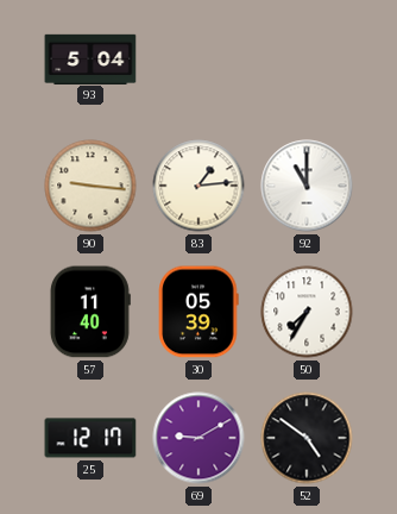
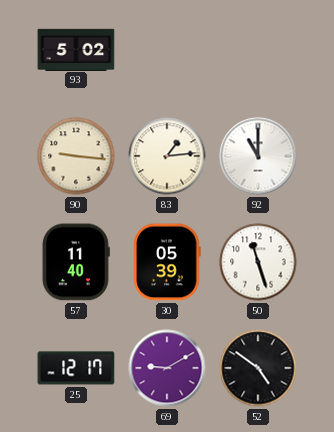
93: 5:04 -> 5:02 (76, 49)
50: 7:35 -> 11:27 (258, 262)
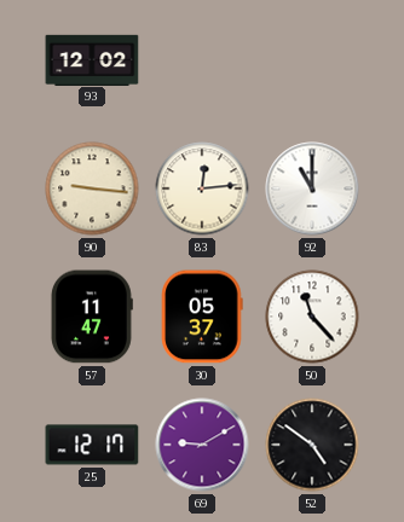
93: 5:02 -> 12:02 (92, 59)
83: 1:14 -> 12:14 (202, 188)
57: 11:40 -> 11:47 (92, 317)
30: 05:39 -> 05:37 (202, 317)
50: 11:27 -> 11:23 (312, 317)
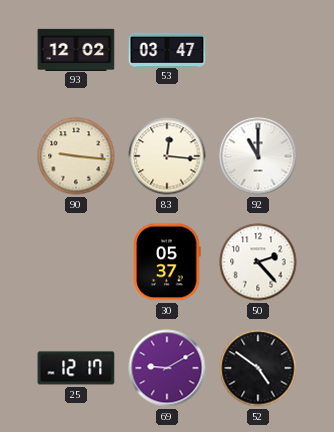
53: none -> 03:47 (167, 49)
83: 12:14 -> 12:16 (167, 156)
57: 11:47 -> none (92, 317)
50: 11:23 -> 2:23 (258, 262)
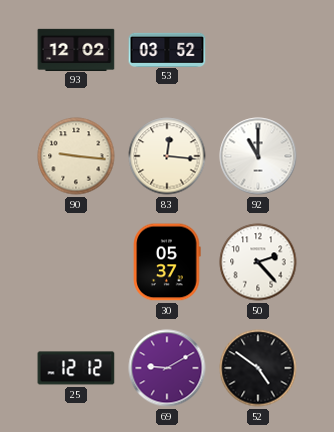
53: 03:47 -> 03:52 (167, 49)
25: 12:17 -> 12:12 (76, 368)
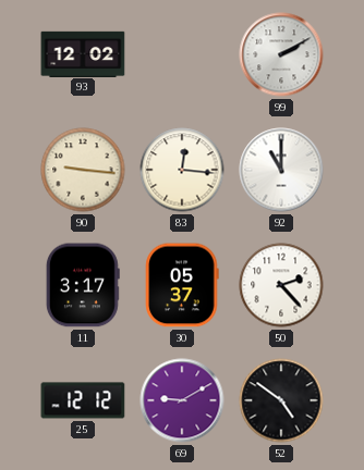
53: 03:52 -> none (167, 49)
99: none -> 2:10 (281, 54)
11: none -> 3:17 (83, 285)
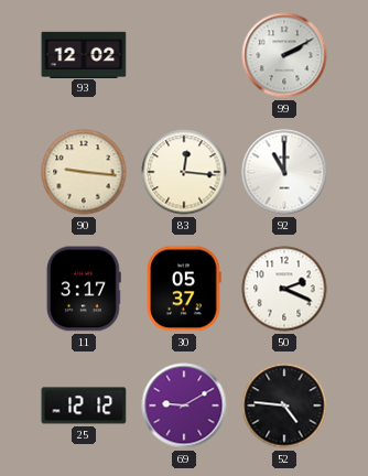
50: 2:23 -> 2:19 (284, 289)
52: 4:51 -> 4:46 (284, 405)
